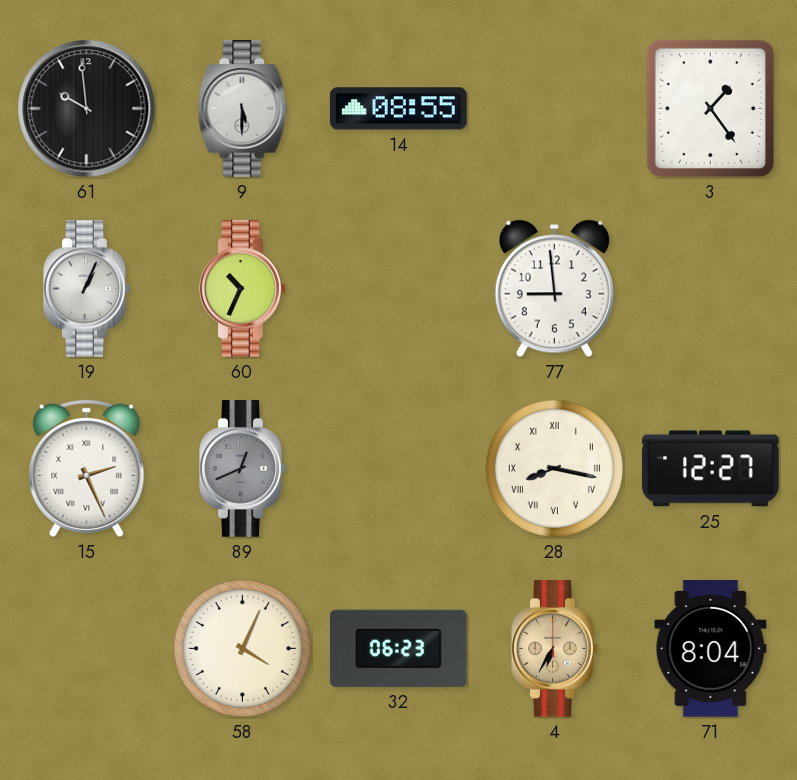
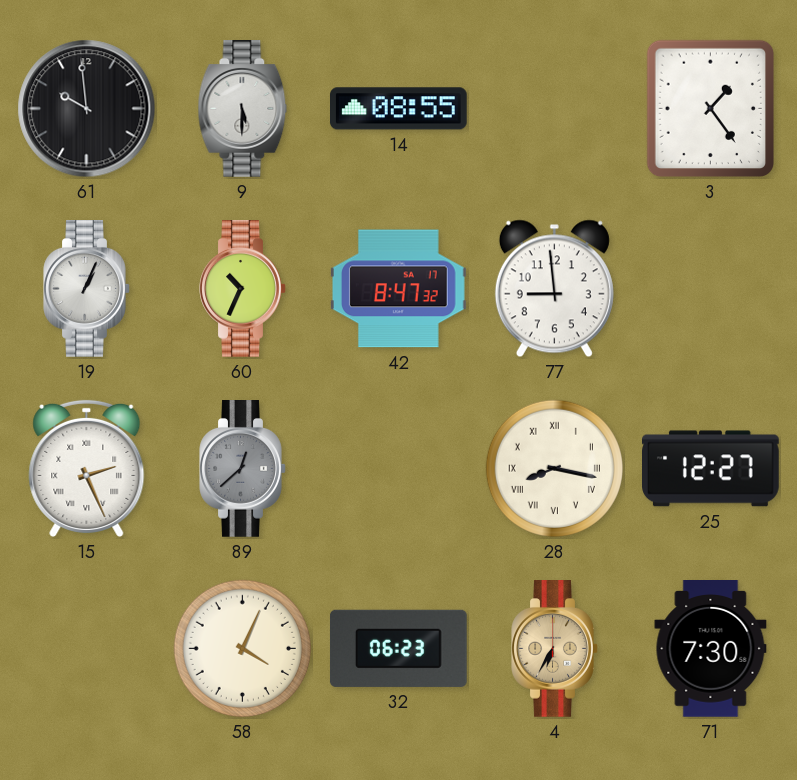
42: none -> 8:47 (399, 289)
89: 12:41 -> 12:38 (243, 469)
71: 8:04 -> 7:30 (711, 649)
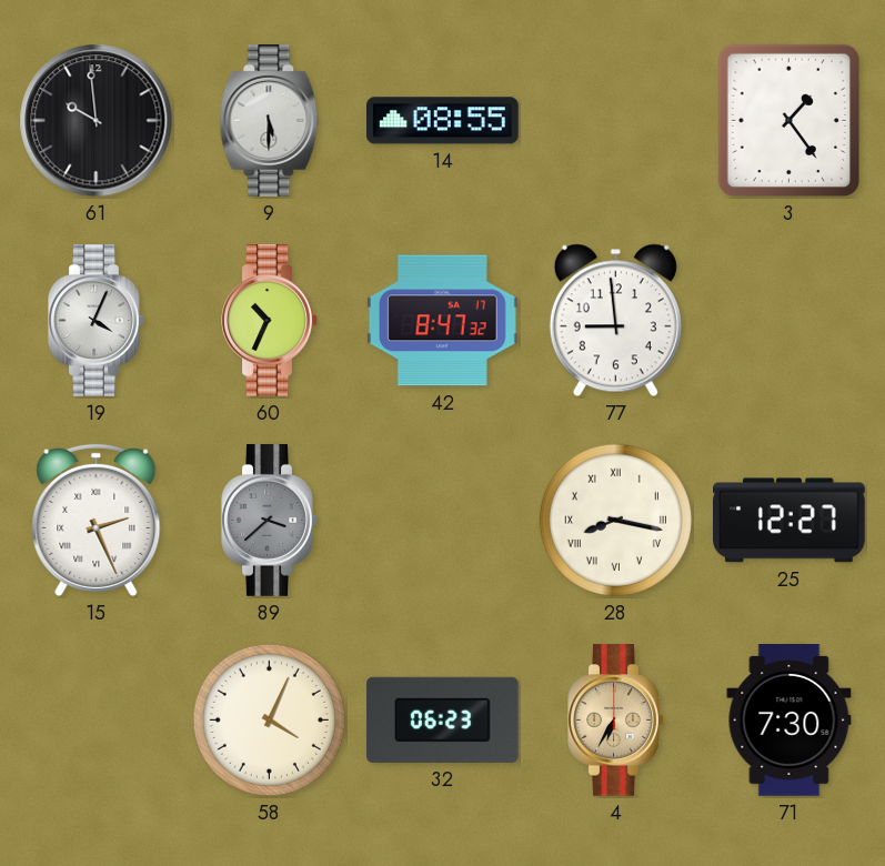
19: 1:04 -> 4:04 (97, 321)
89: 12:38 -> 3:38 (270, 521)
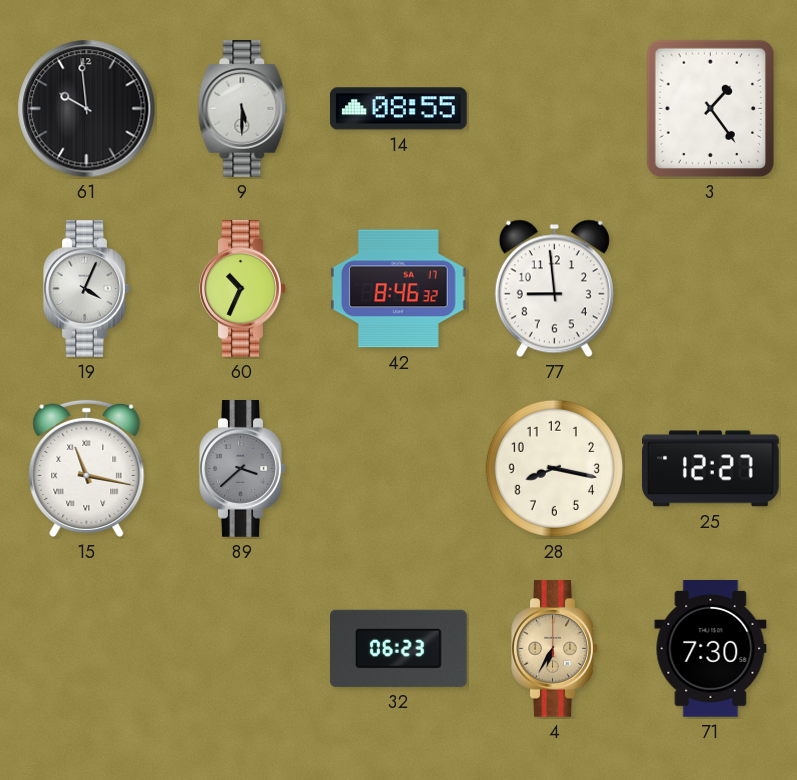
42: 8:47 -> 8:46 (399, 289)
15: 2:26 -> 11:17 (87, 468)
28 numerals: Roman -> Arabic (554, 468)
58: 4:04 -> none (269, 719)
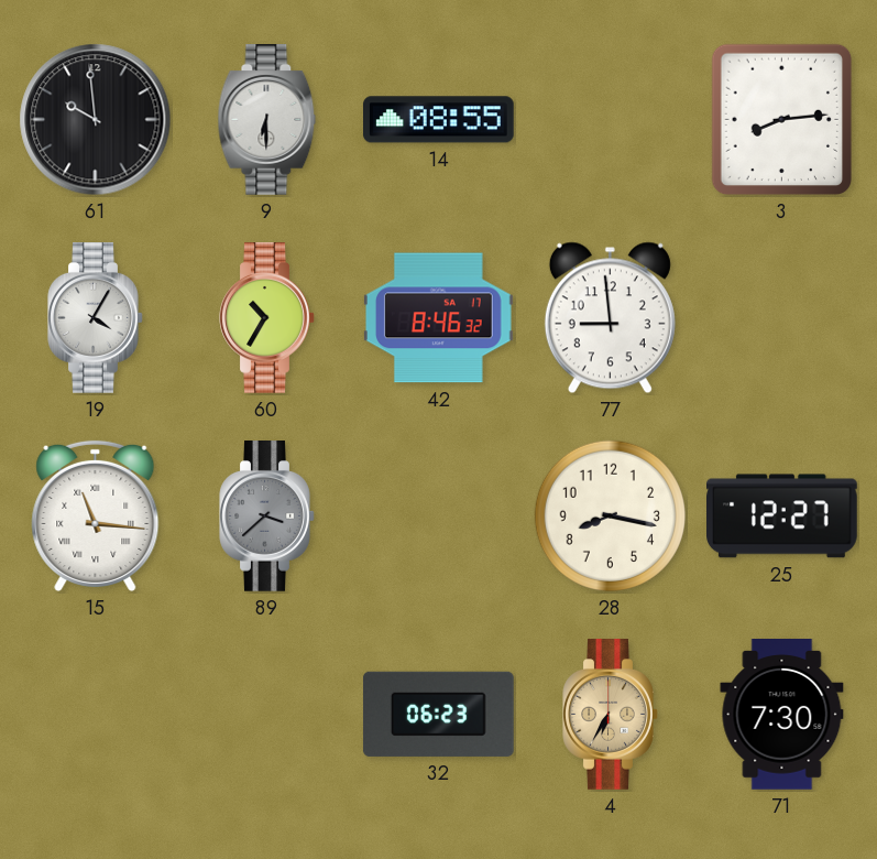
9: 5:30 -> 6:30 (267, 120)
3: 1:24 -> 8:14 (782, 120)
19: 4:04 -> 4:05 (96, 318)
60: 10:34 -> 10:35 (267, 318)
15: 11:17 -> 11:16 (96, 515)
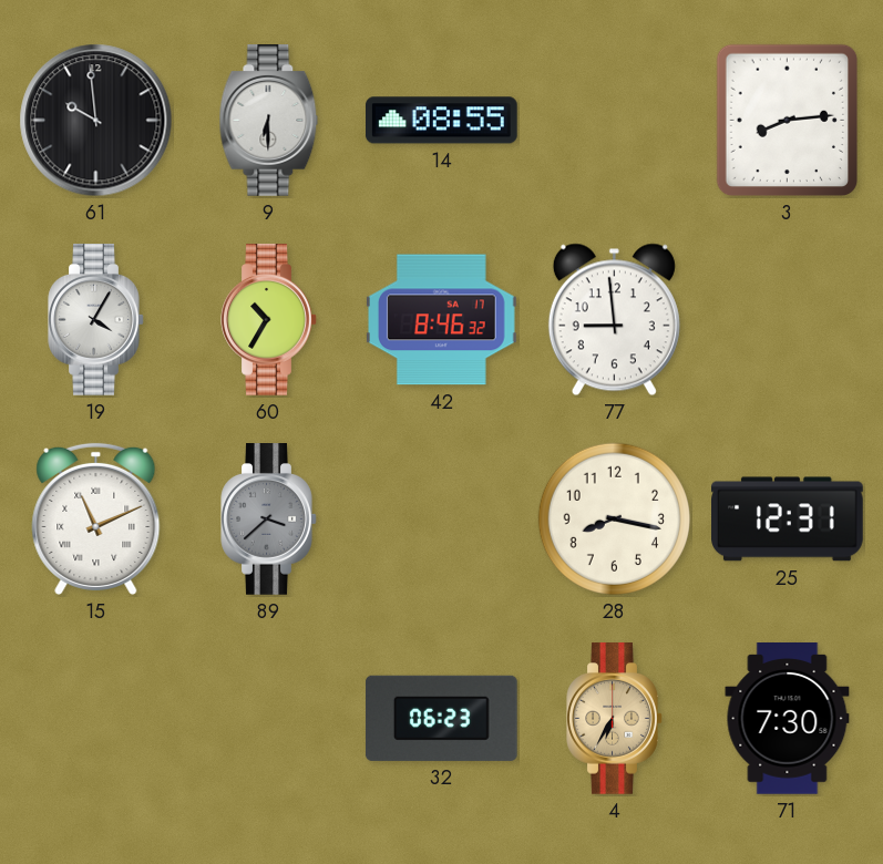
15: 11:16 -> 11:11 (96, 518)
25: 12:27 -> 12:31 (788, 520)
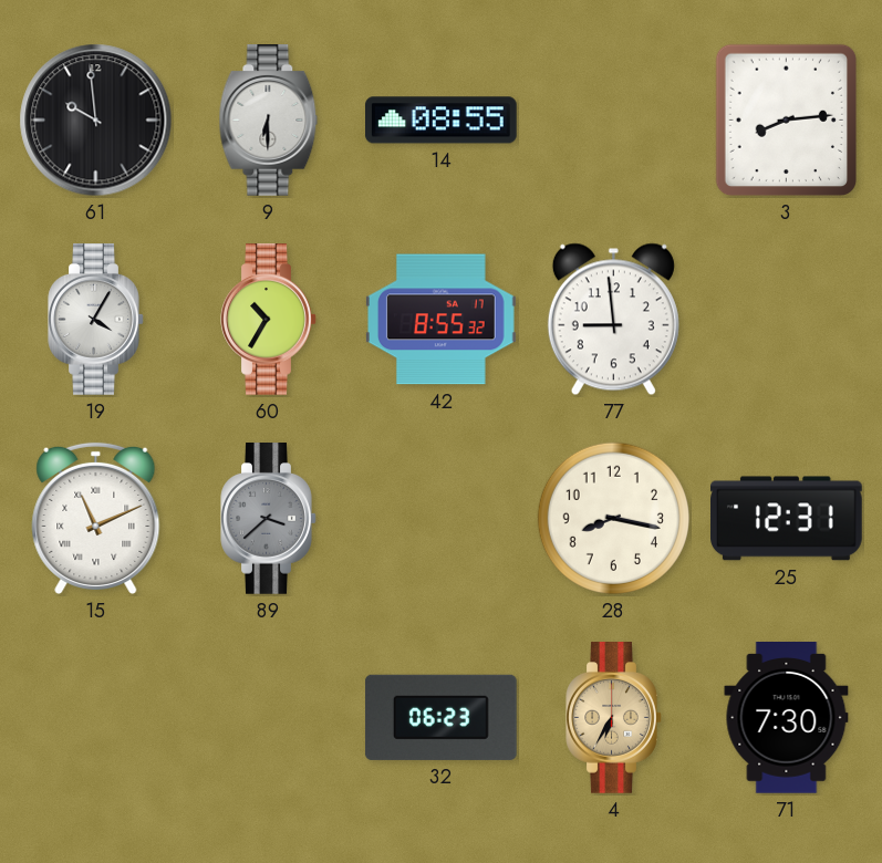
42: 8:46 -> 8:55 (442, 320)
